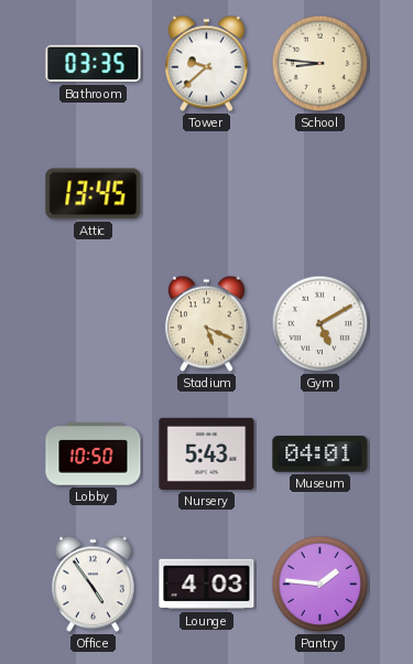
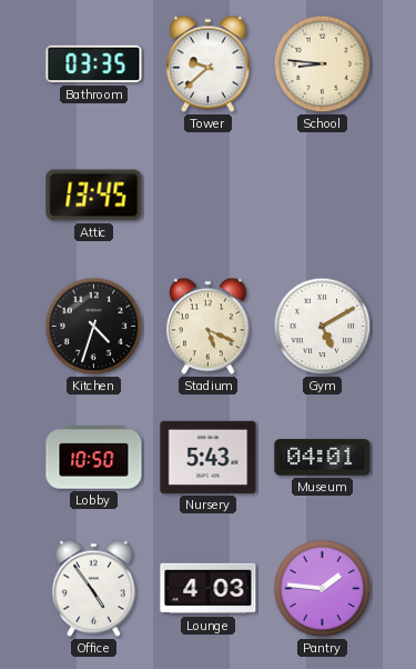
Kitchen: none -> 4:33 (94, 327)
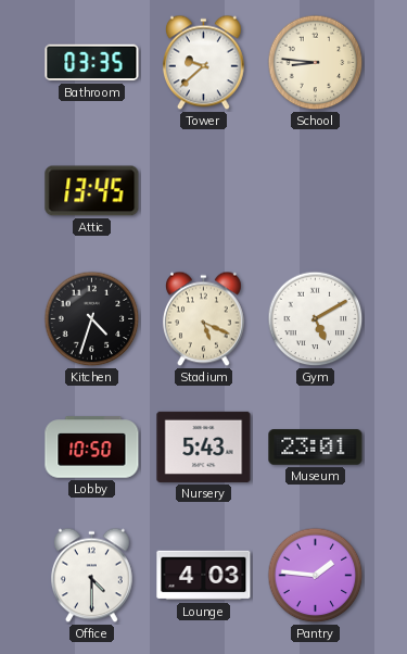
Museum: 04:01 -> 23:01 (316, 448)
Office: 4:54 -> 4:30 (91, 576)
